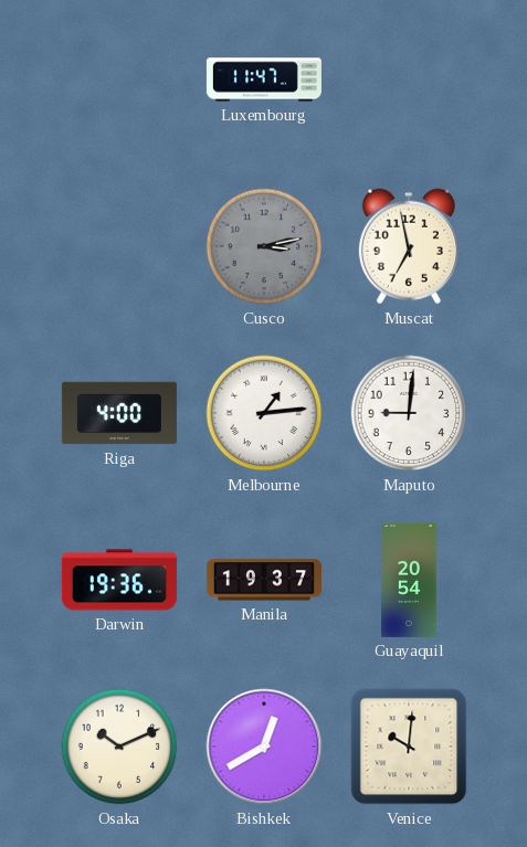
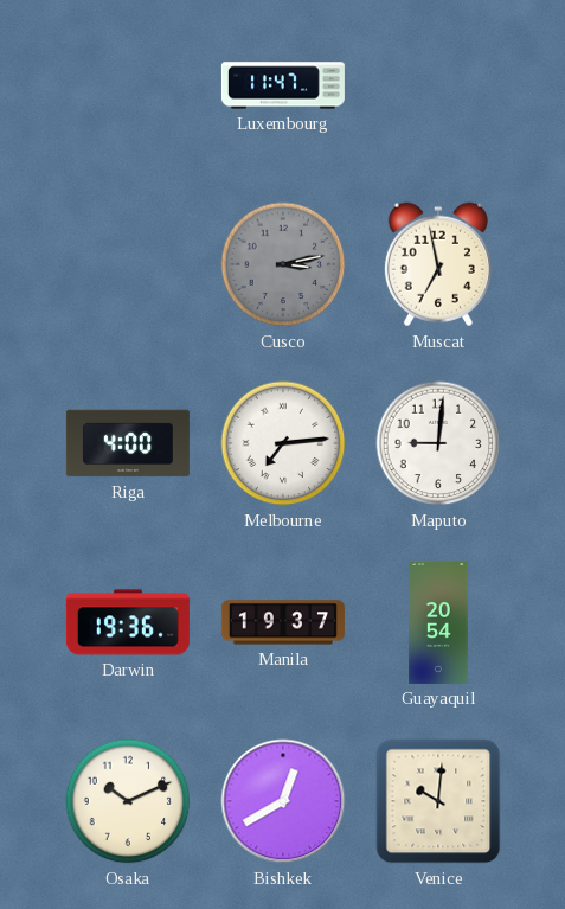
Melbourne: 1:14 -> 7:14 (283, 443)
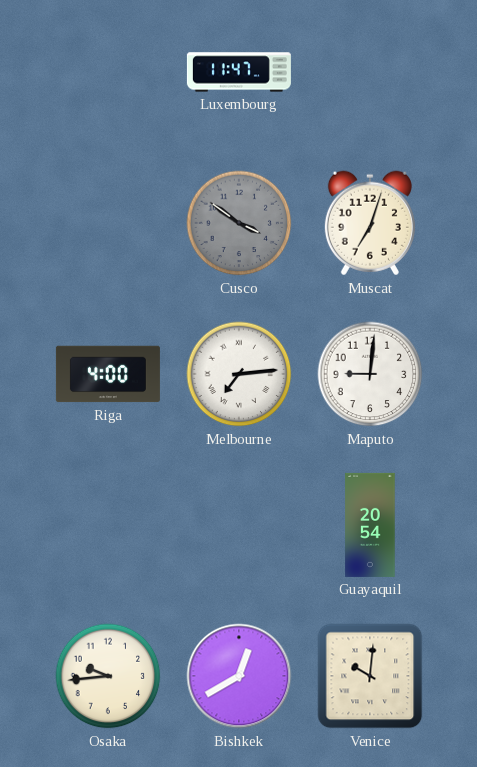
Cusco: 3:13 -> 3:51 (239, 223)
Muscat: 6:58 -> 7:03 (370, 223)
Darwin: 19:36 -> none (128, 622)
Manila: 19:37 -> none (283, 622)
Osaka: 10:11 -> 9:44 (108, 676)
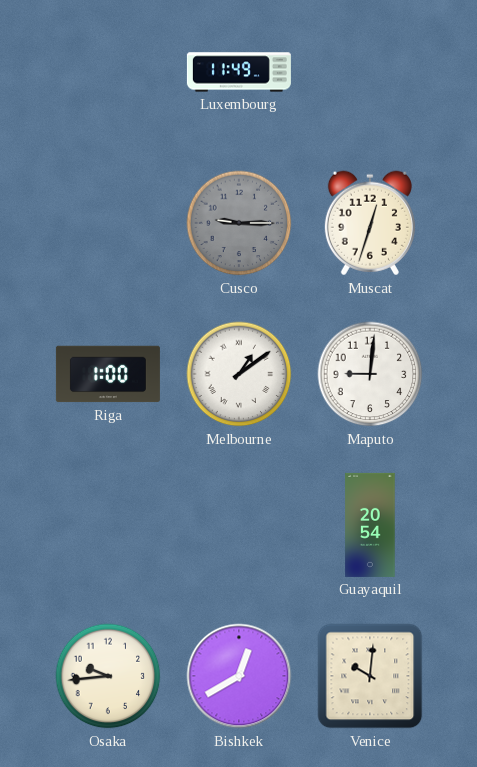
Luxembourg: 11:47 -> 11:49 (239, 72)
Cusco: 3:51 -> 9:15 (239, 223)
Muscat: 7:03 -> 12:33 (370, 223)
Riga: 4:00 -> 1:00 (108, 374)
Melbourne: 7:14 -> 1:09 (239, 374)
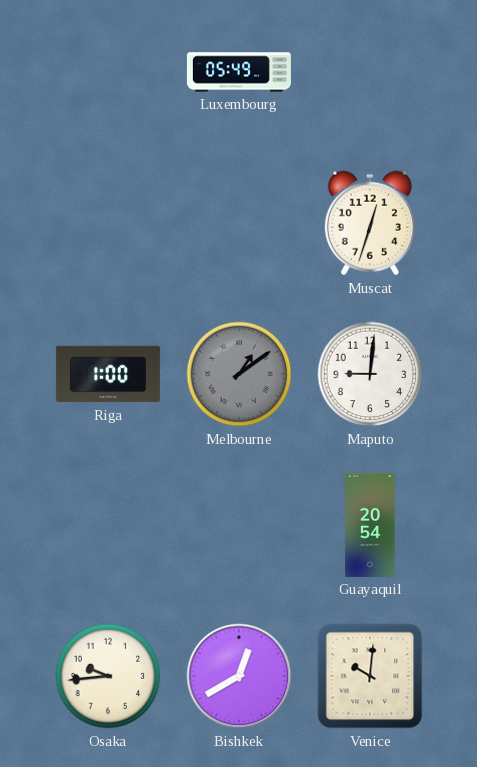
Luxembourg: 11:49 -> 05:49 (239, 72)
Cusco: 9:15 -> none (239, 223)
Melbourne dial: white -> grey (239, 374)
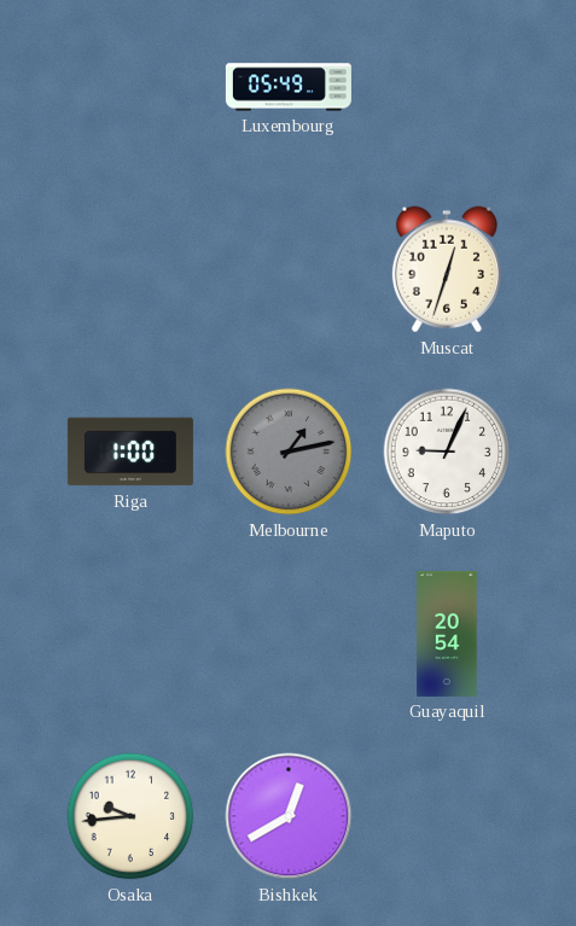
Melbourne: 1:09 -> 1:13 (289, 452)
Maputo: 9:01 -> 9:04 (447, 452)
Venice: 10:01 -> none (370, 676)
